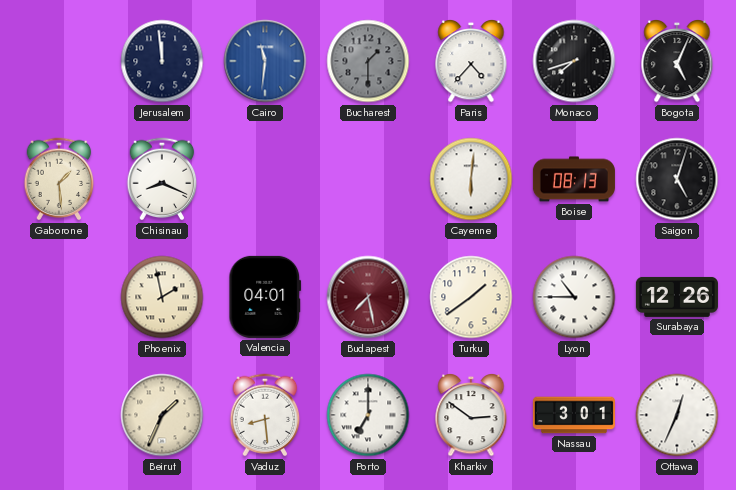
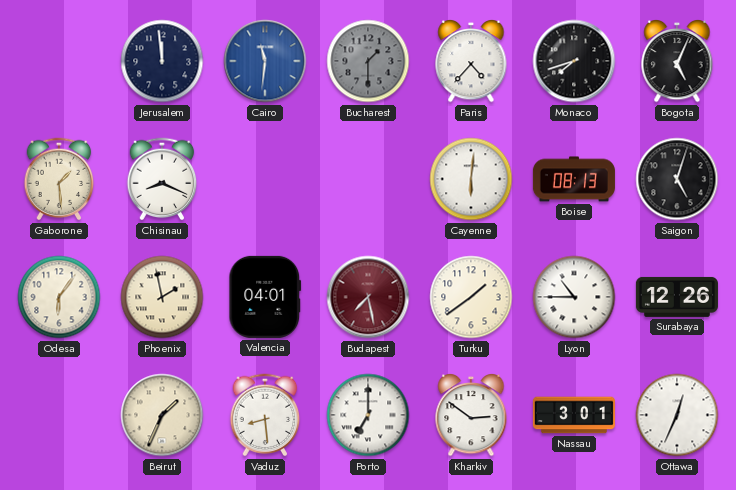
Odesa: none -> 6:06 (59, 297)
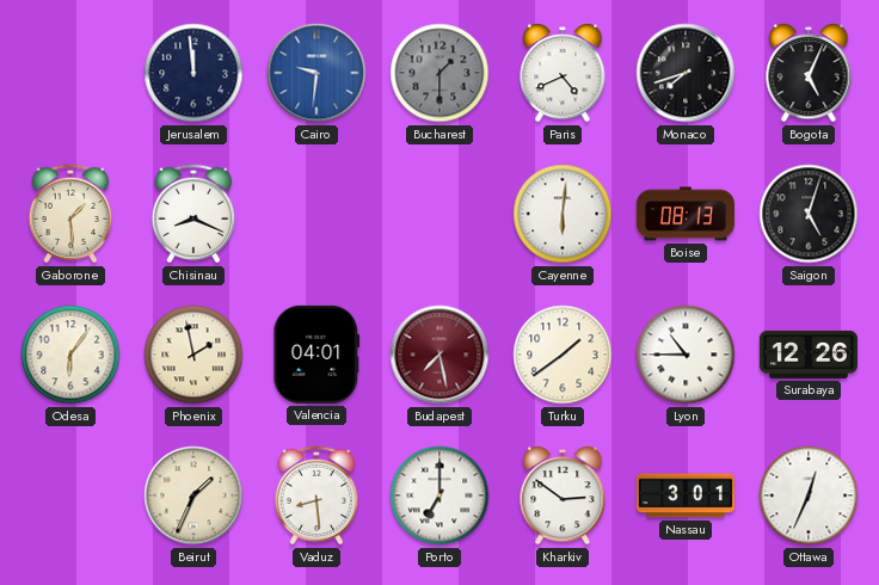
Cairo: 11:31 -> 9:31 (316, 73)
Paris: 4:37 -> 4:41 (563, 73)
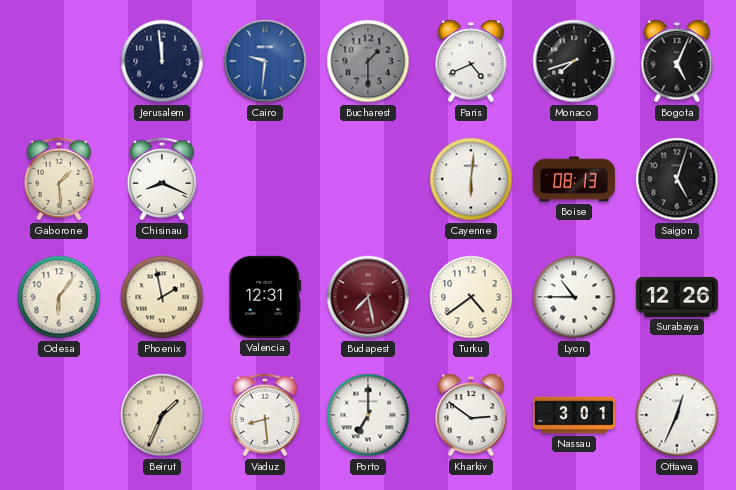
Valencia: 04:01 -> 12:31 (265, 297)
Turku: 1:39 -> 4:39 (471, 297)
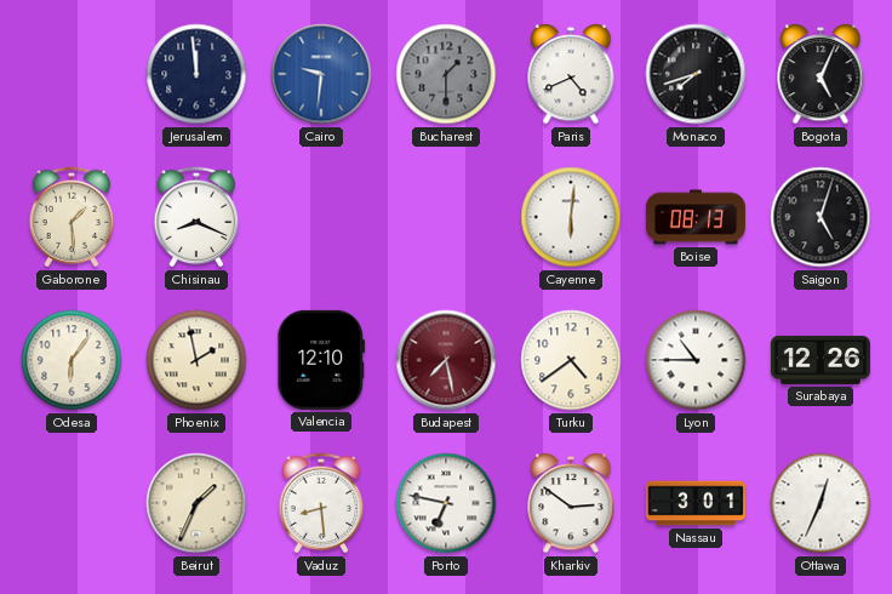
Valencia: 12:31 -> 12:10 (321, 360)
Porto: 7:00 -> 6:47 (446, 503)
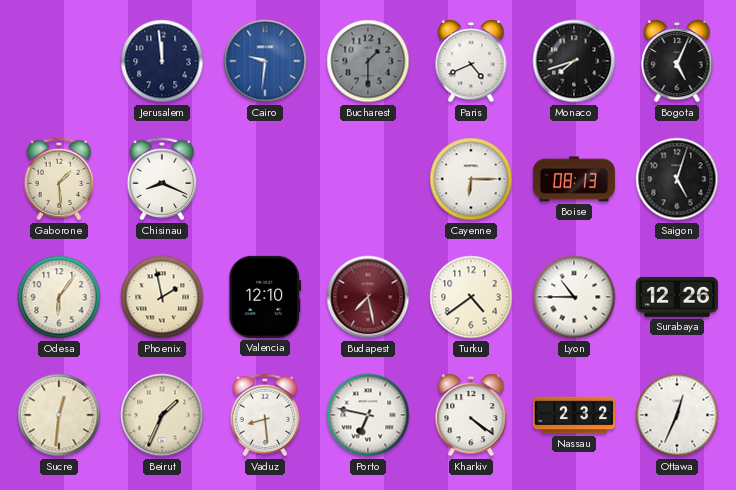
Cayenne: 6:01 -> 6:15 (471, 179)
Sucre: none -> 12:31 (59, 415)
Kharkiv: 2:51 -> 4:21 (471, 415)
Nassau: 3:01 -> 2:32 (574, 415)
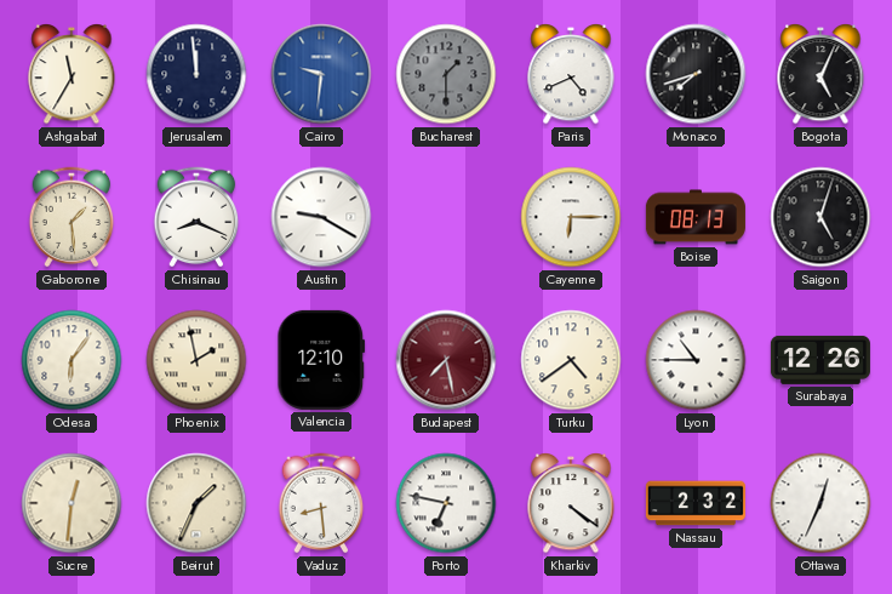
Ashgabat: none -> 11:35 (72, 74)
Austin: none -> 9:20 (321, 217)
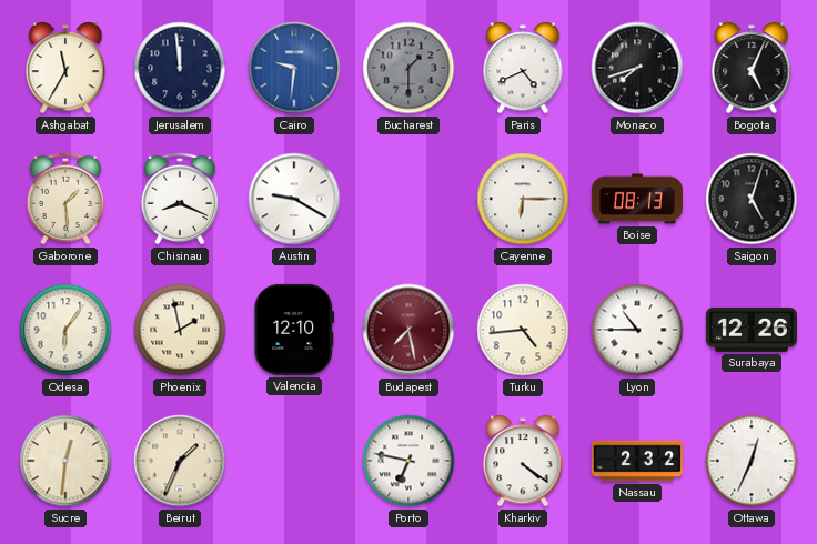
Turku: 4:39 -> 4:44 (523, 330)
Vaduz: 8:29 -> none (321, 503)
